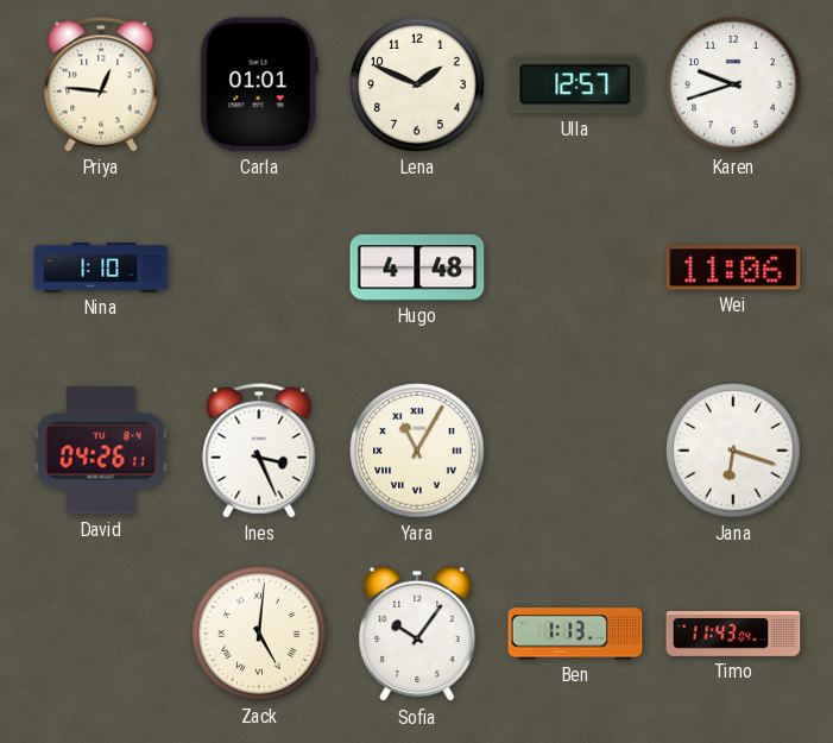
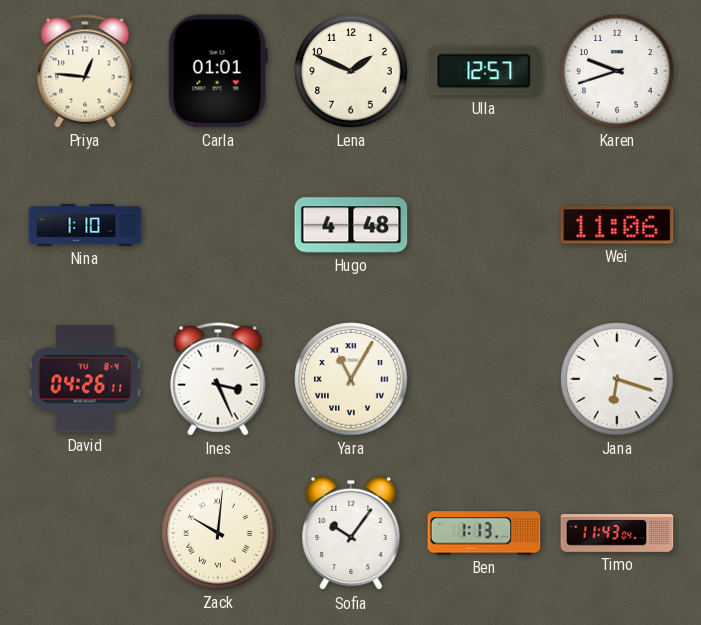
Zack: 5:01 -> 10:01 (218, 533)
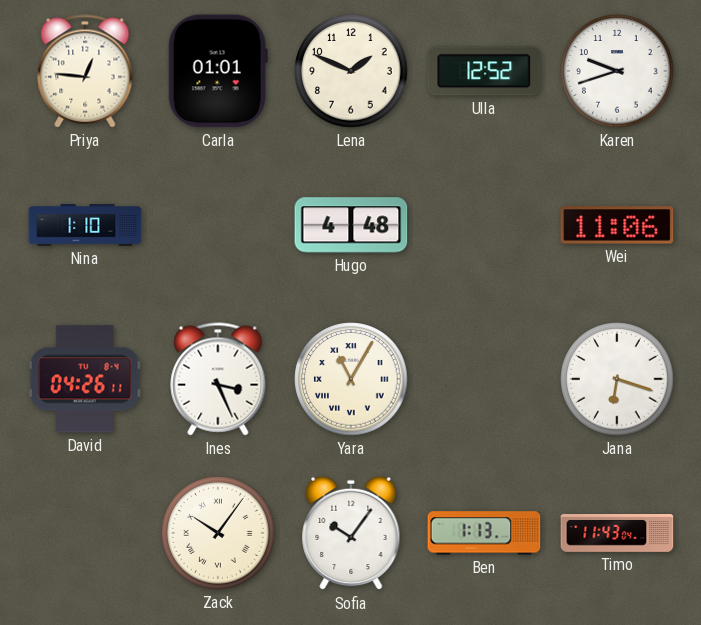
Ulla: 12:57 -> 12:52 (484, 71)
Zack: 10:01 -> 10:06 (218, 533)
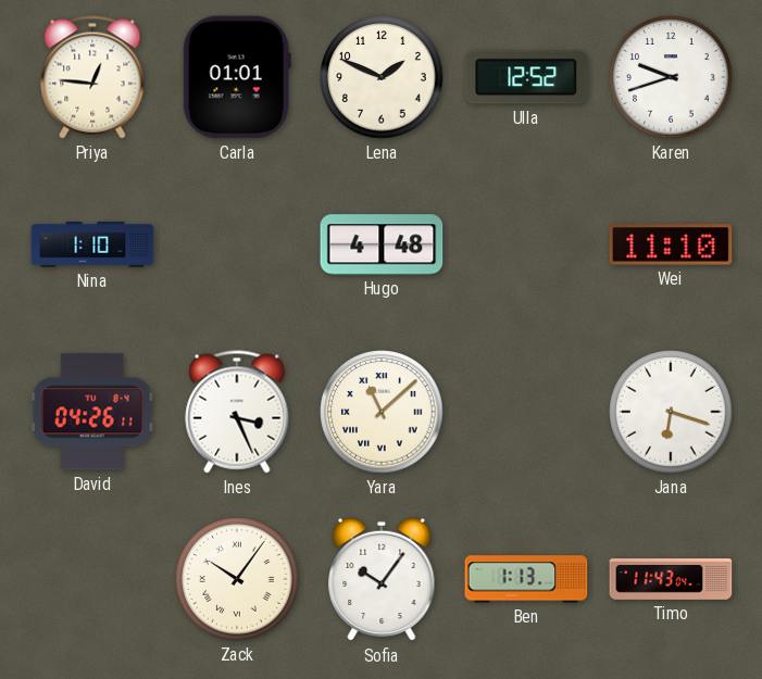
Wei: 11:06 -> 11:10 (671, 244)
Yara: 11:05 -> 11:08 (382, 412)
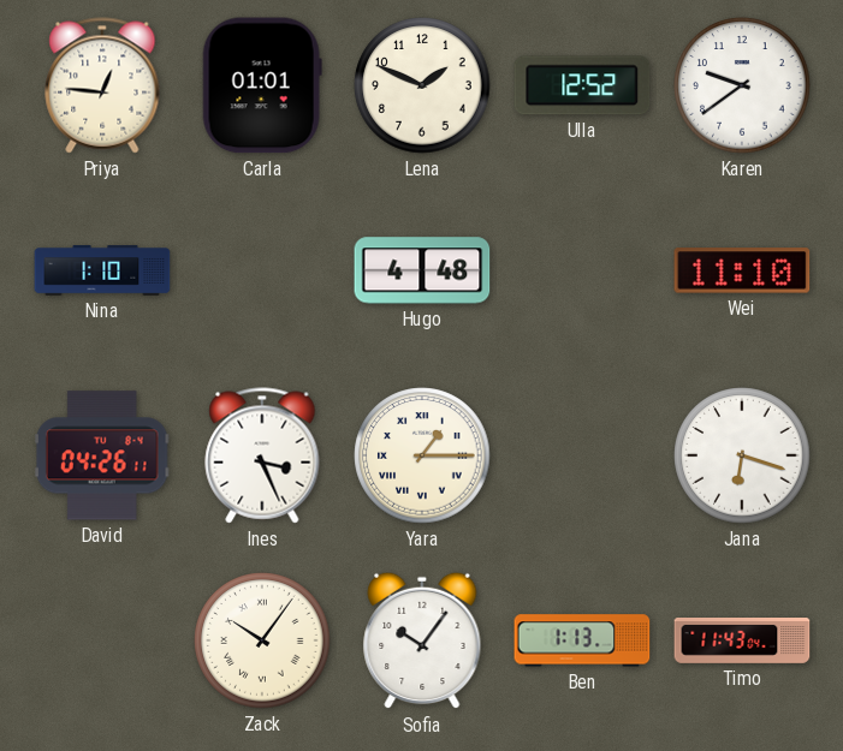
Karen: 9:42 -> 9:39 (742, 85)
Yara: 11:08 -> 1:15 (422, 455)
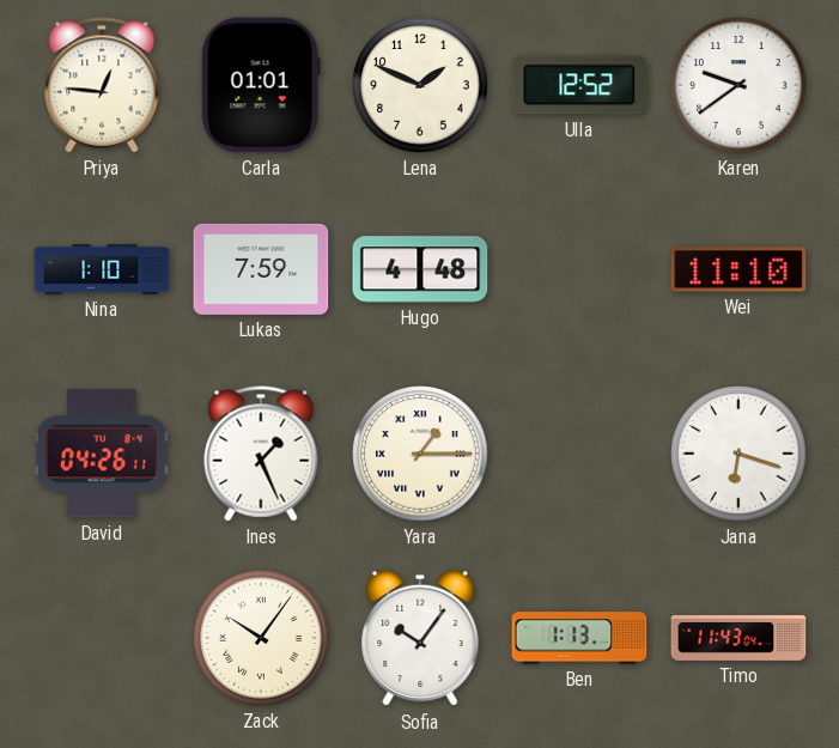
Lukas: none -> 7:59 (261, 269)
Ines: 3:26 -> 1:26 (261, 454)
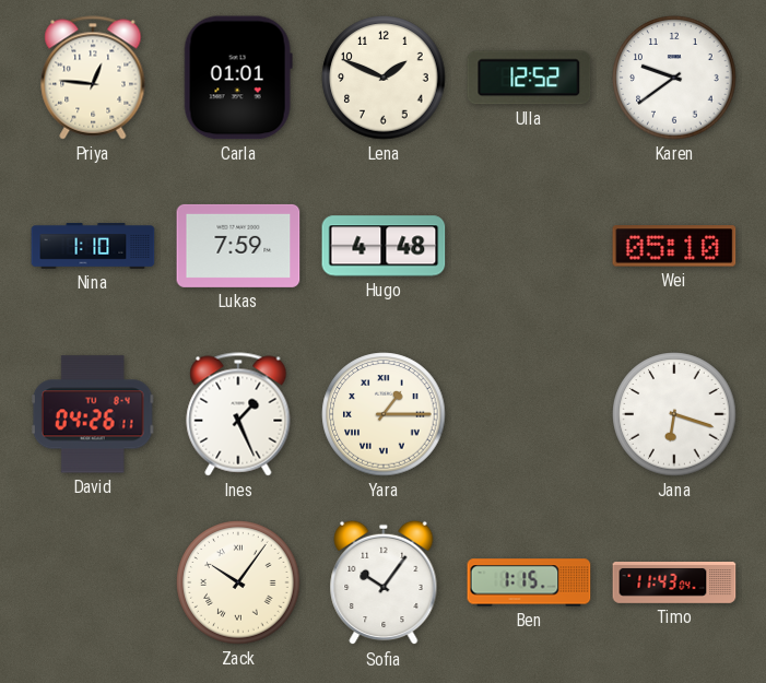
Wei: 11:10 -> 05:10 (674, 246)
Ben: 1:13 -> 1:15 (529, 582)
